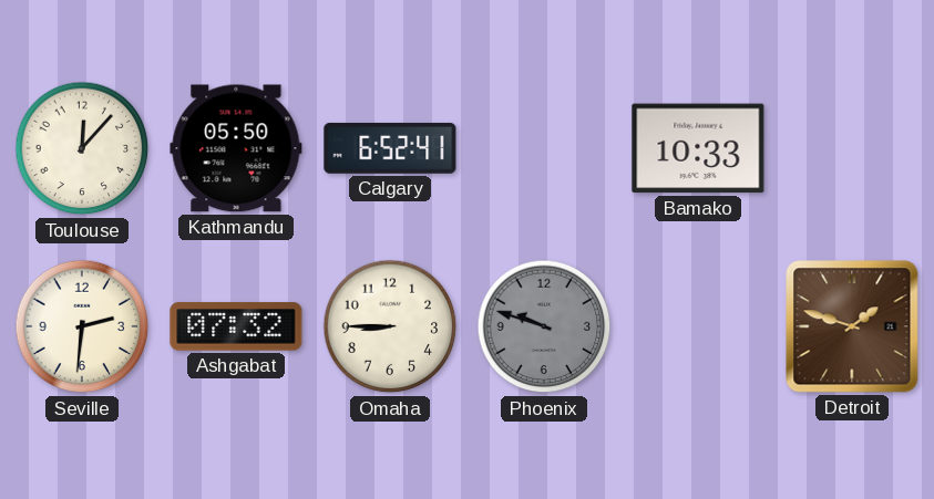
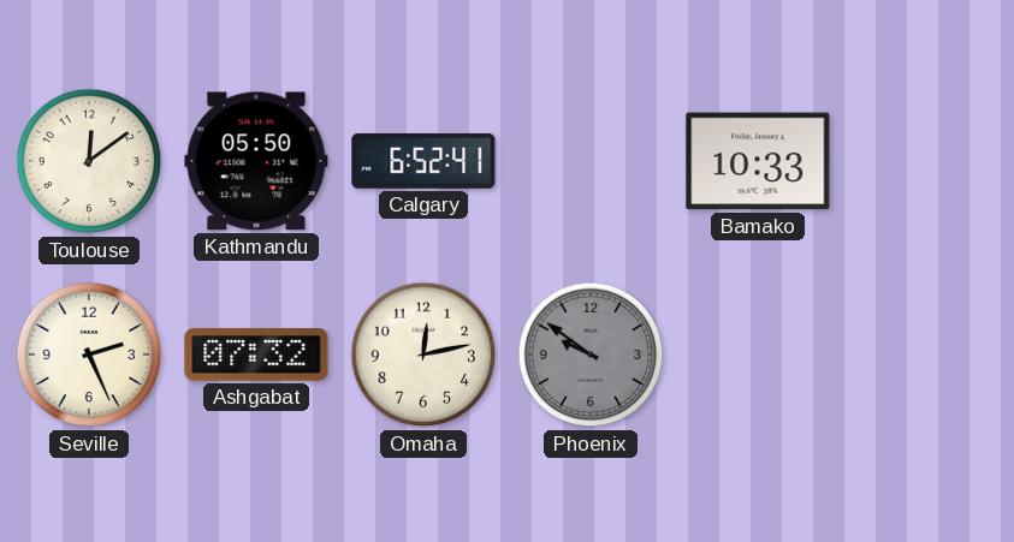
Toulouse: 12:07 -> 12:09 (89, 161)
Seville: 2:31 -> 2:26 (89, 355)
Omaha: 8:45 -> 12:13 (423, 355)
Phoenix: 9:48 -> 9:51 (591, 355)
Detroit: 1:48 -> none (852, 326)
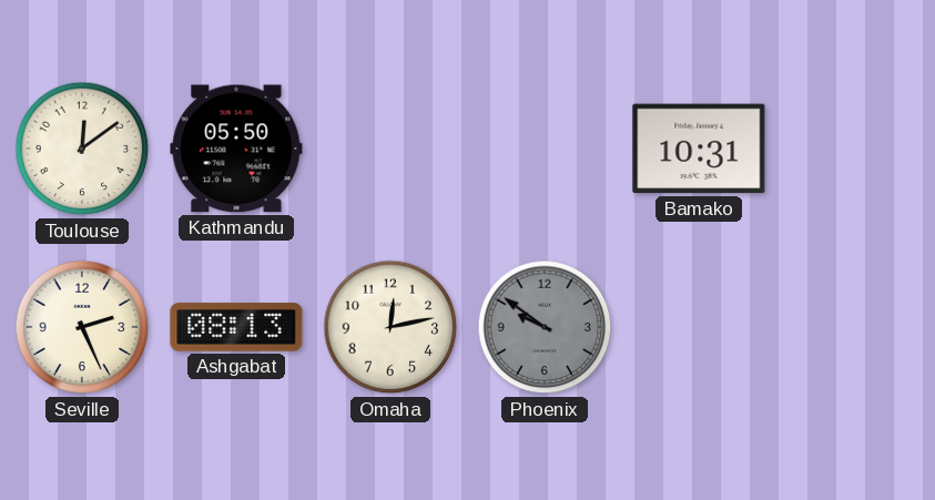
Calgary: 6:52 -> none (423, 161)
Bamako: 10:33 -> 10:31 (699, 149)
Ashgabat: 07:32 -> 08:13 (236, 327)
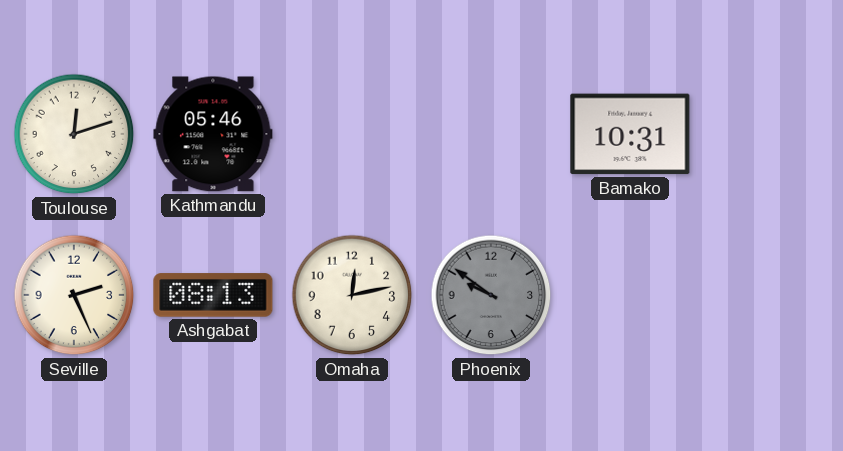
Toulouse: 12:09 -> 12:12 (74, 134)
Kathmandu: 05:50 -> 05:46 (213, 134)
